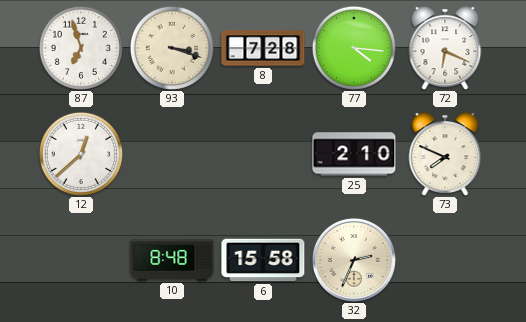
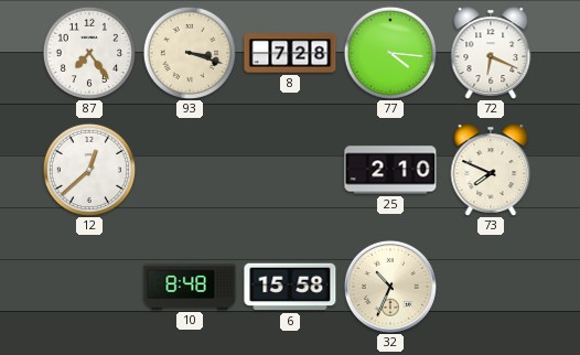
87: 6:57 -> 7:24 (89, 53)
32: 2:34 -> 10:34 (390, 287)
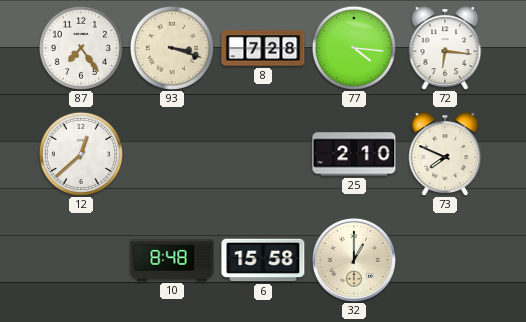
72: 6:19 -> 6:16 (445, 48)
32: 10:34 -> 1:00 (354, 260)
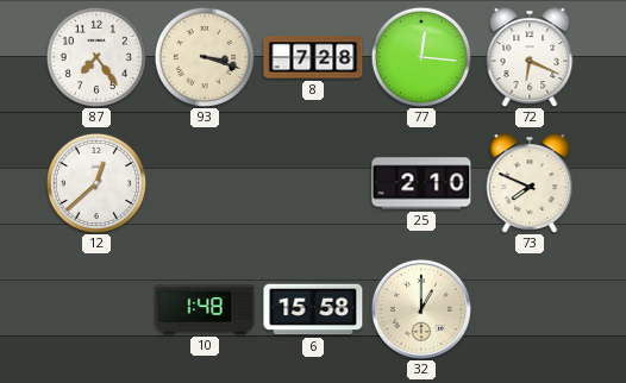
77: 4:16 -> 12:16 (421, 57)
72: 6:16 -> 6:19 (530, 57)
10: 8:48 -> 1:48 (205, 309)
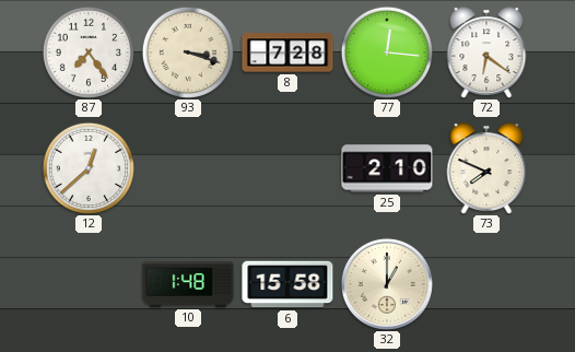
72: 6:19 -> 6:21 (486, 52)
